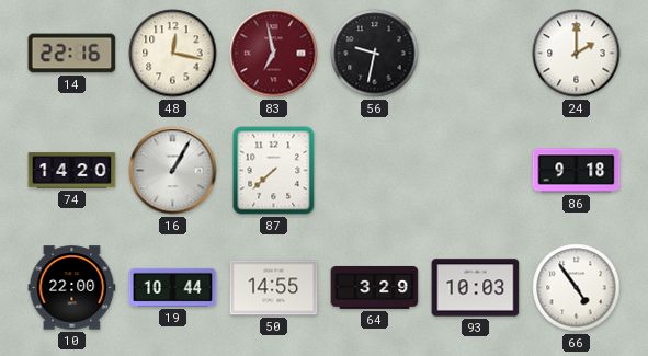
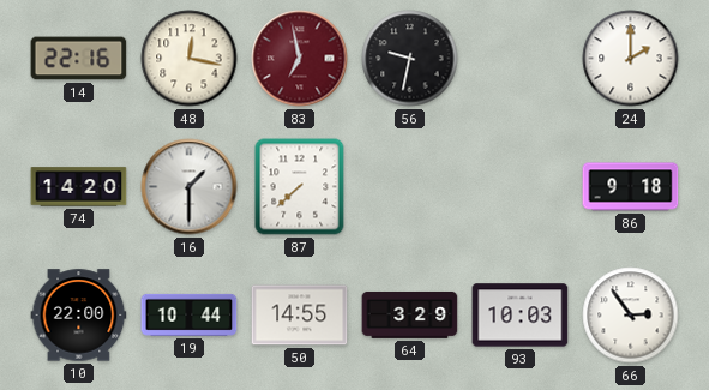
16: 1:05 -> 1:30 (190, 187)
66: 4:54 -> 2:54 (631, 316)
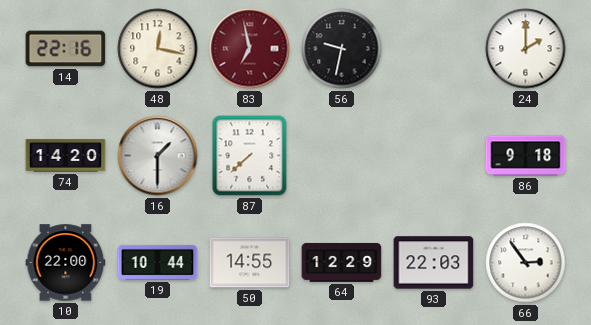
64: 3:29 -> 12:29 (342, 262)
93: 10:03 -> 22:03 (434, 263)
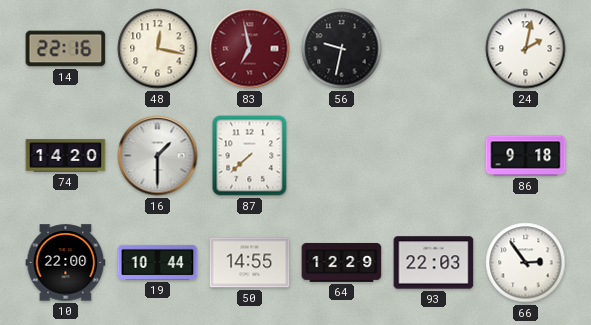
24: 2:00 -> 2:02 (526, 49)
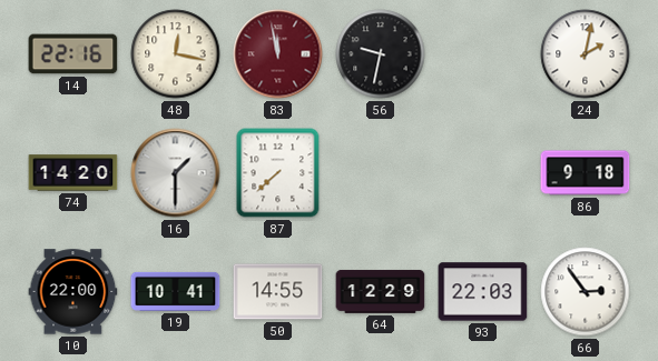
83: 6:58 -> 11:58 (278, 54)
19: 10:44 -> 10:41 (176, 291)
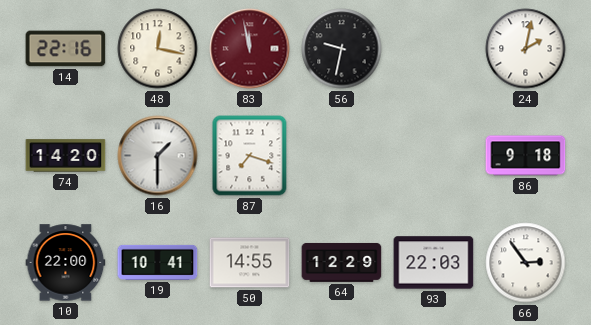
87: 7:38 -> 7:18 (250, 156)
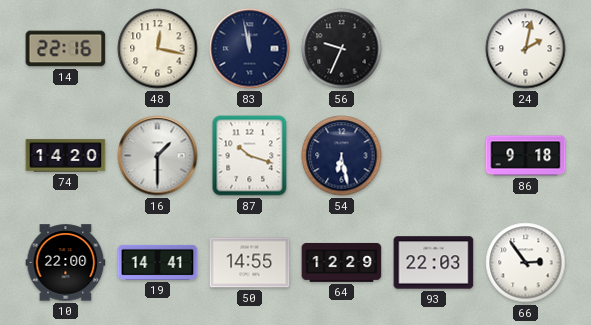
83 dial: burgundy -> navy (250, 49)
56: 9:32 -> 9:34 (342, 49)
87: 7:18 -> 10:18 (250, 156)
54: none -> 6:28 (342, 156)
19: 10:41 -> 14:41 (158, 262)
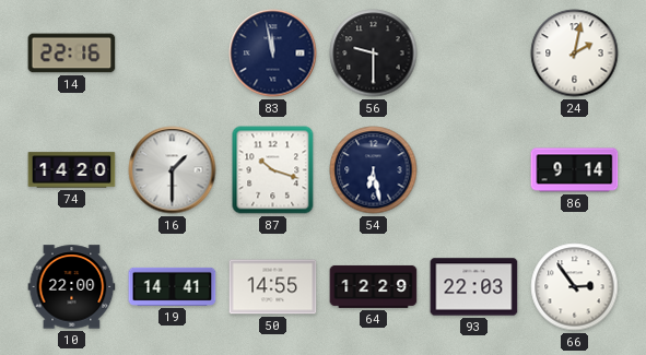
48: 12:17 -> none (158, 49)
56: 9:34 -> 9:30 (374, 54)
86: 9:18 -> 9:14 (575, 170)
